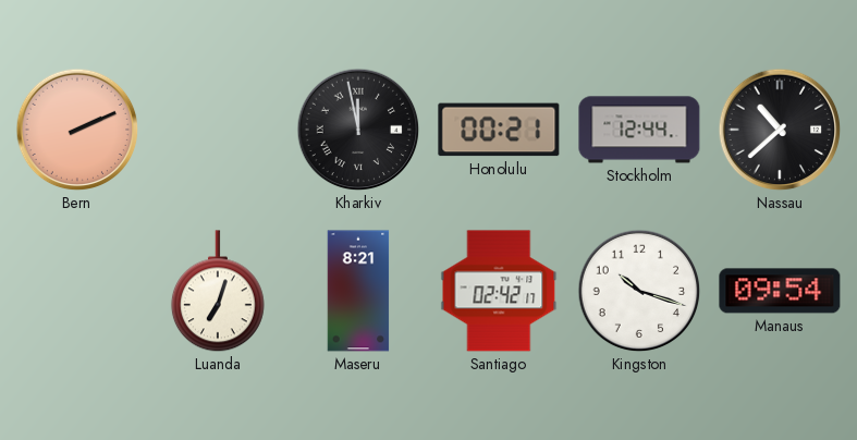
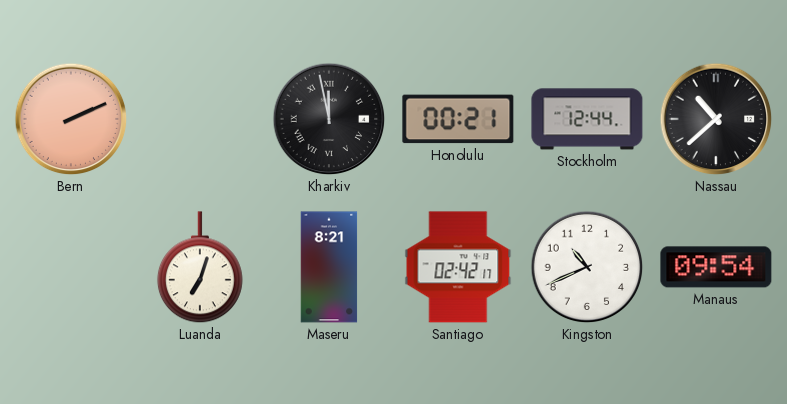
Kingston: 10:18 -> 10:41 (587, 267)
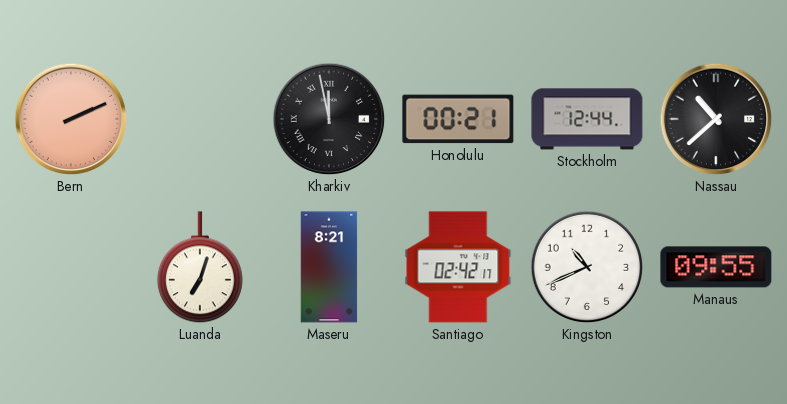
Manaus: 09:54 -> 09:55 (716, 267)
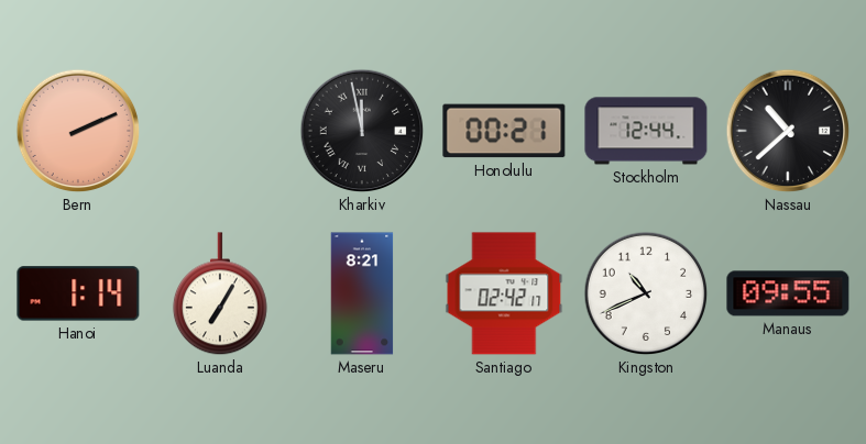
Hanoi: none -> 1:14 (78, 293)
Luanda: 7:03 -> 7:05 (220, 295)
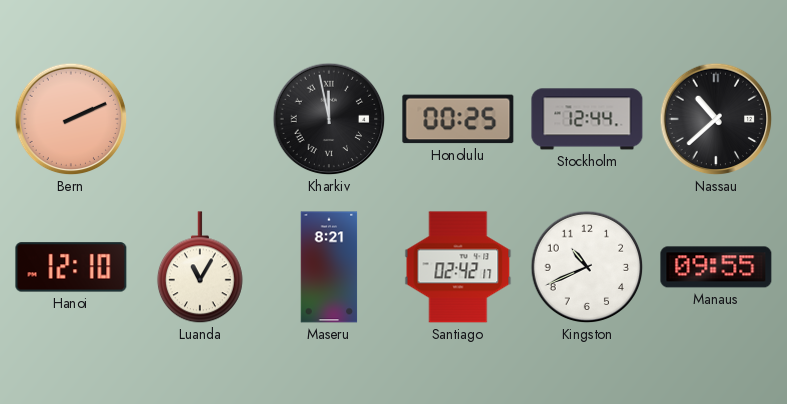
Honolulu: 00:21 -> 00:25 (458, 119)
Hanoi: 1:14 -> 12:10 (71, 267)
Luanda: 7:05 -> 11:05 (200, 268)
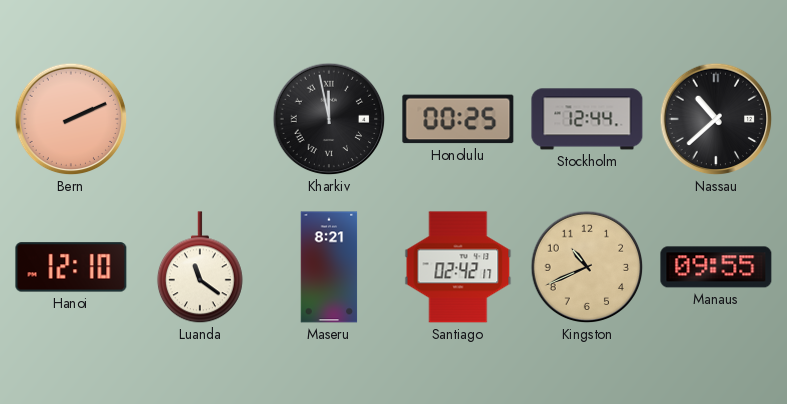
Luanda: 11:05 -> 11:21 (200, 268)
Kingston dial: white -> champagne (587, 267)
